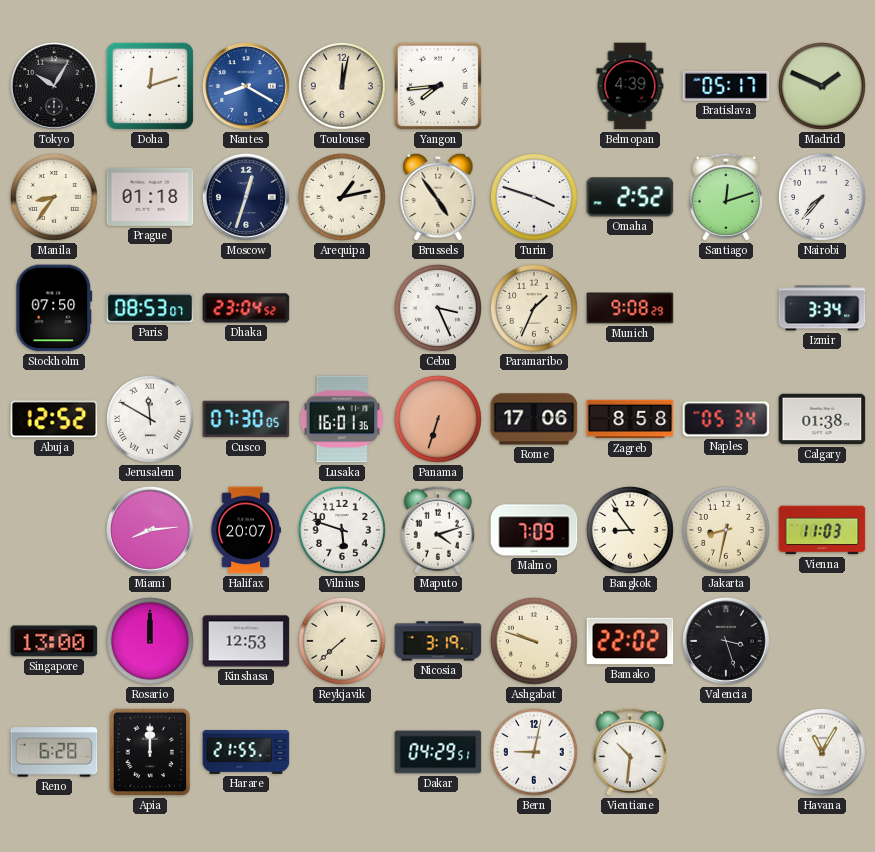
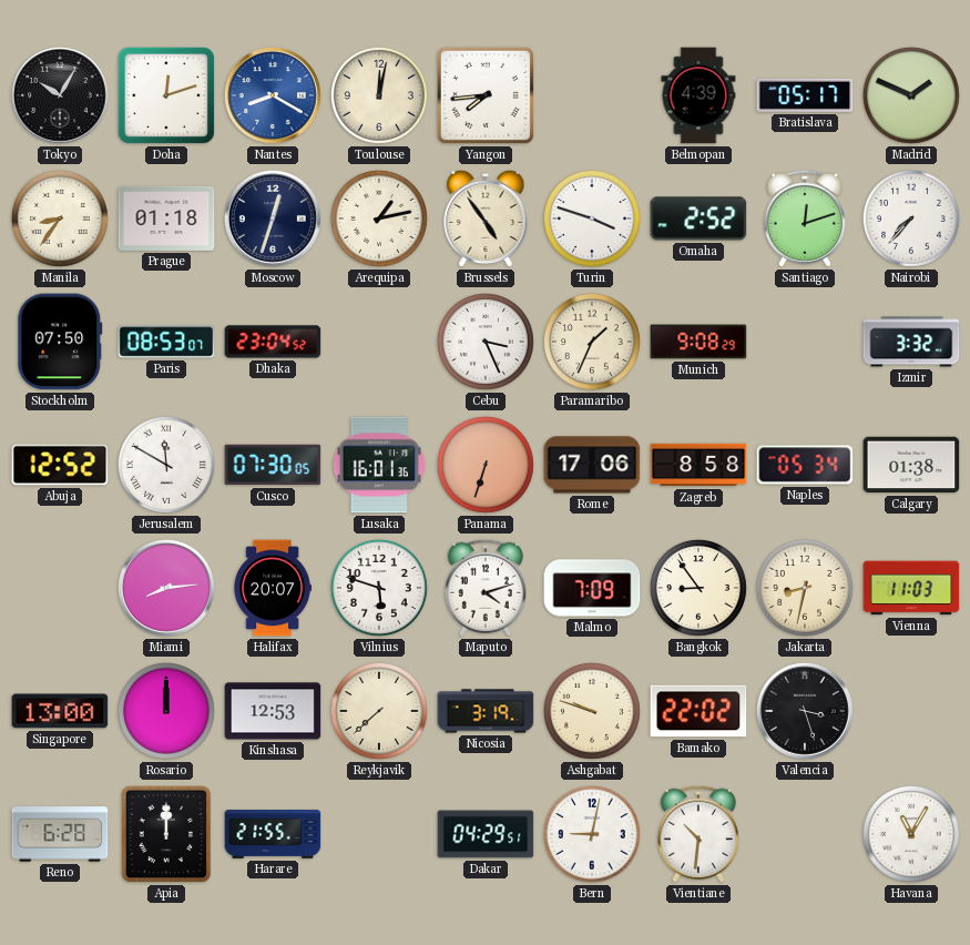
Izmir: 3:34 -> 3:32 (911, 342)
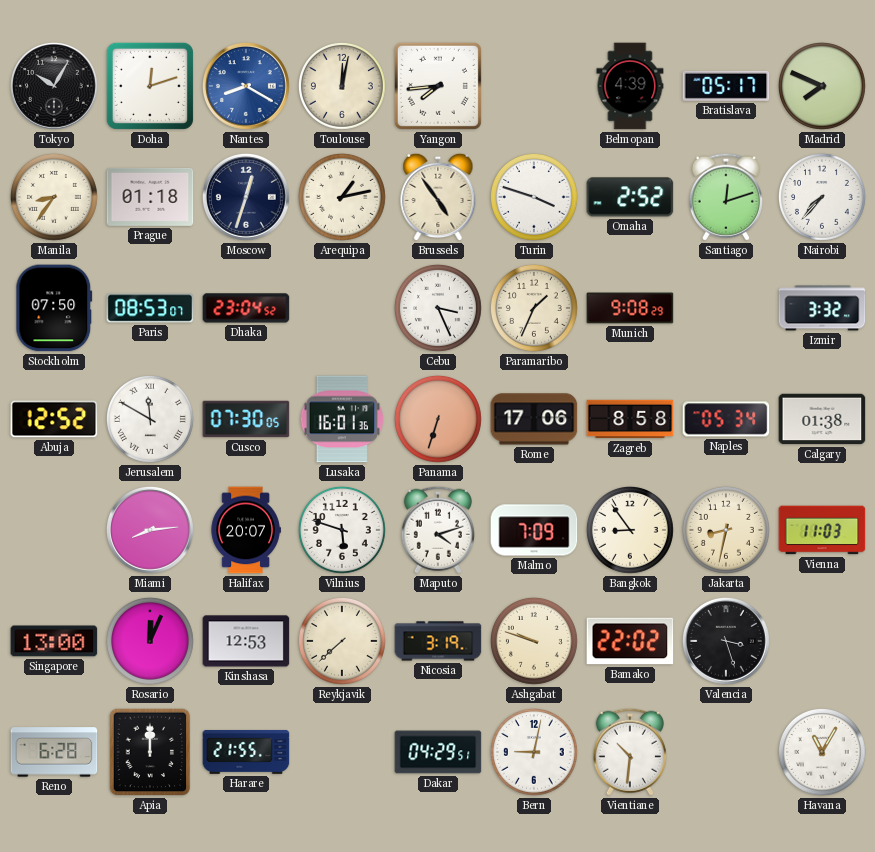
Madrid: 1:49 -> 7:49 (822, 86)
Rosario: 12:00 -> 12:04 (150, 641)
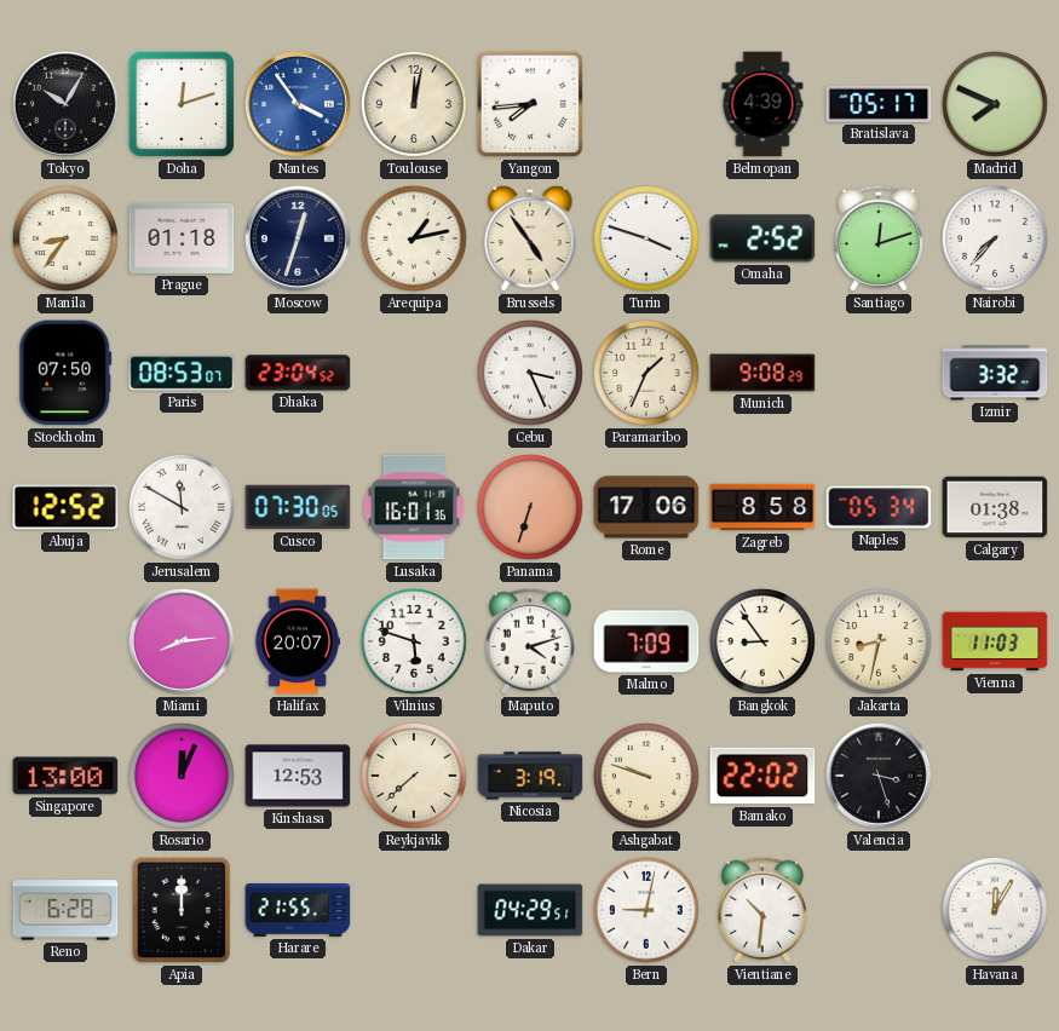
Nantes: 8:20 -> 3:54 (299, 105)
Havana: 11:05 -> 12:05 (995, 910)
